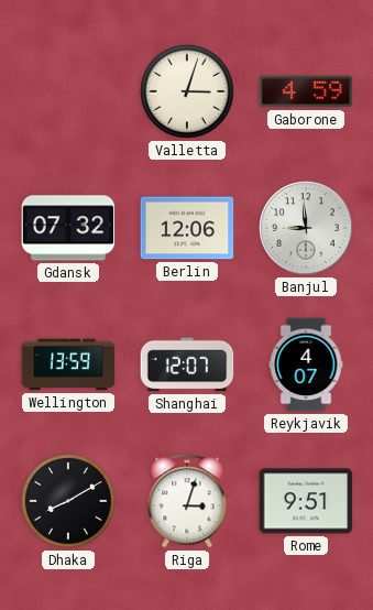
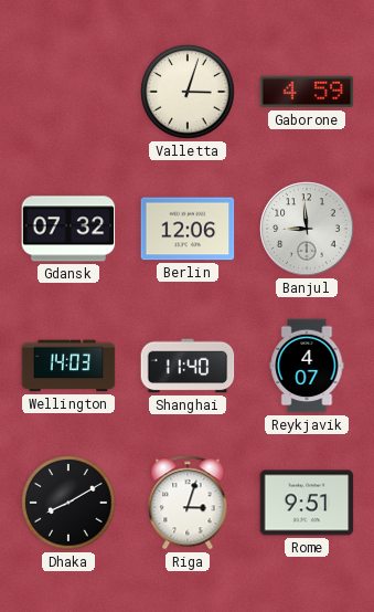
Wellington: 13:59 -> 14:03 (68, 366)
Shanghai: 12:07 -> 11:40 (188, 366)
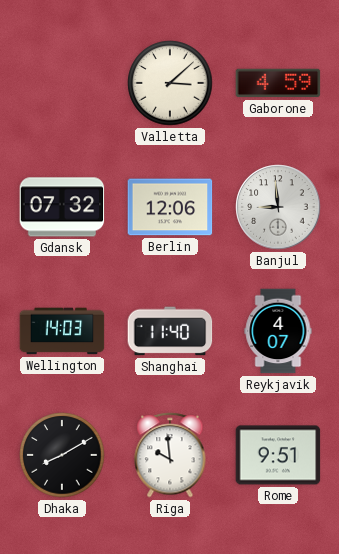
Valletta: 3:03 -> 3:08 (170, 83)
Riga: 3:03 -> 9:59 (170, 455)
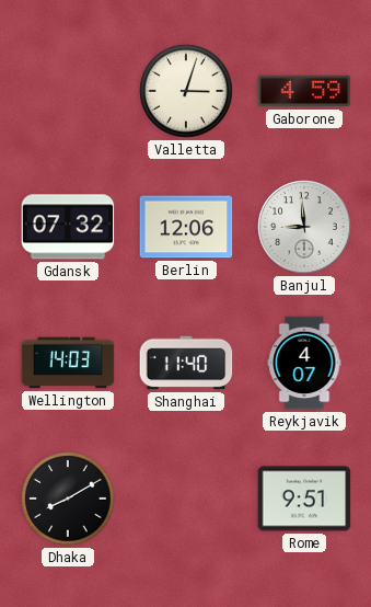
Valletta: 3:08 -> 3:03 (186, 91)
Riga: 9:59 -> none (170, 455)
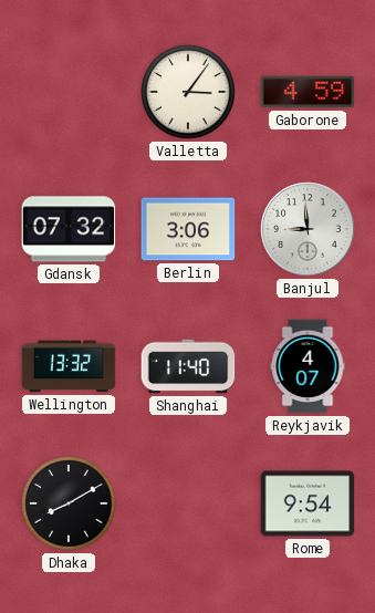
Valletta: 3:03 -> 3:06 (188, 92)
Berlin: 12:06 -> 3:06 (188, 229)
Wellington: 14:03 -> 13:32 (69, 366)
Rome: 9:51 -> 9:54 (308, 503)
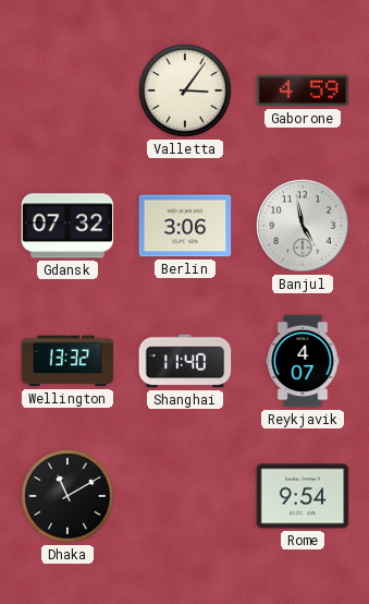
Banjul: 8:59 -> 4:58 (303, 226)
Dhaka: 8:10 -> 11:10 (67, 496)
